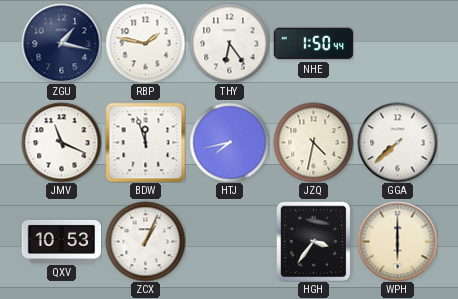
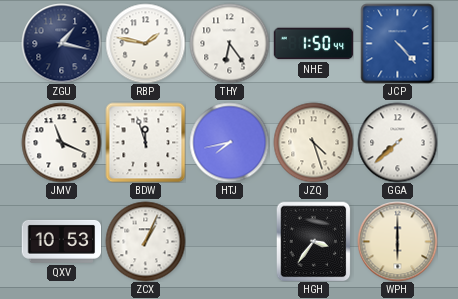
JCP: none -> 4:23 (398, 43)
JZQ: 4:32 -> 4:27 (313, 142)
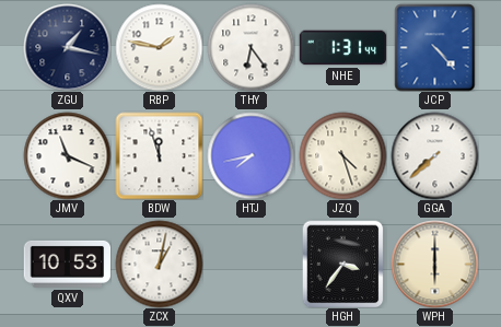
NHE: 1:50 -> 1:31 (342, 48)
ZCX: 1:04 -> 1:02 (159, 264)
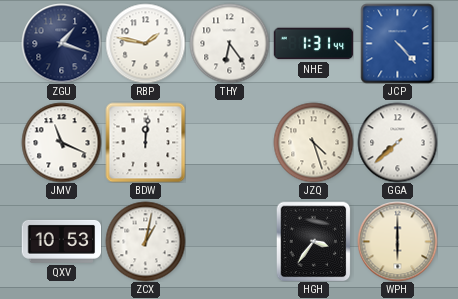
ZGU: 1:17 -> 1:18 (61, 43)
BDW: 11:57 -> 12:01 (145, 142)
HTJ: 7:43 -> none (250, 155)
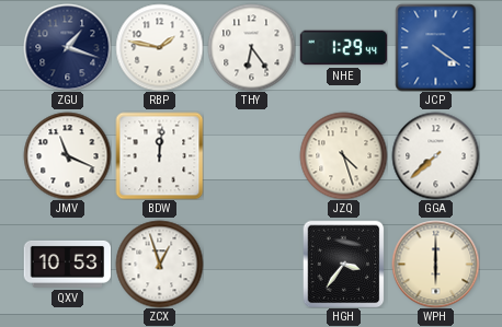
NHE: 1:31 -> 1:29 (343, 48)
JCP: 4:23 -> 4:21 (436, 47)
ZCX: 1:02 -> 12:57 (159, 264)
